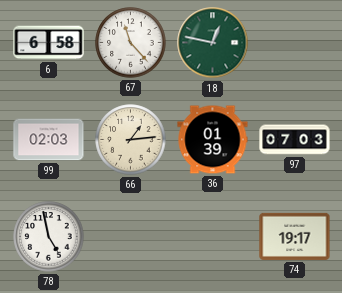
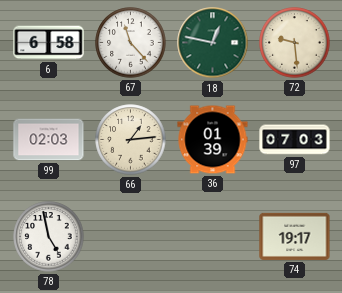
72: none -> 9:29 (295, 43)
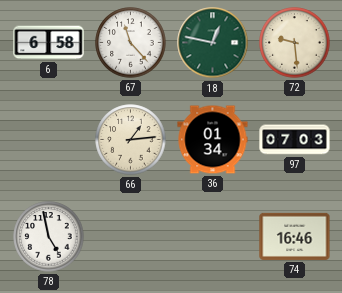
99: 02:03 -> none (49, 140)
36: 01:39 -> 01:34 (213, 140)
74: 19:17 -> 16:46 (295, 236)
